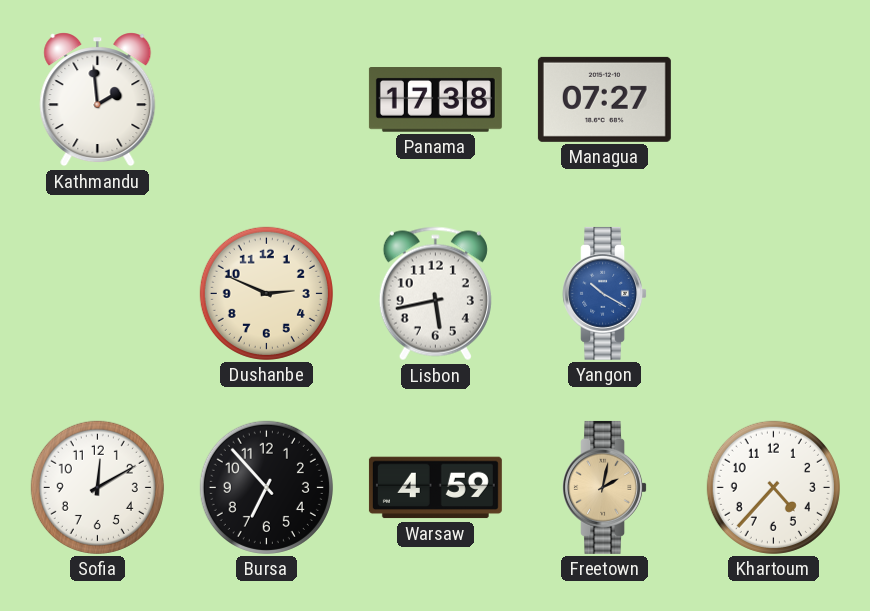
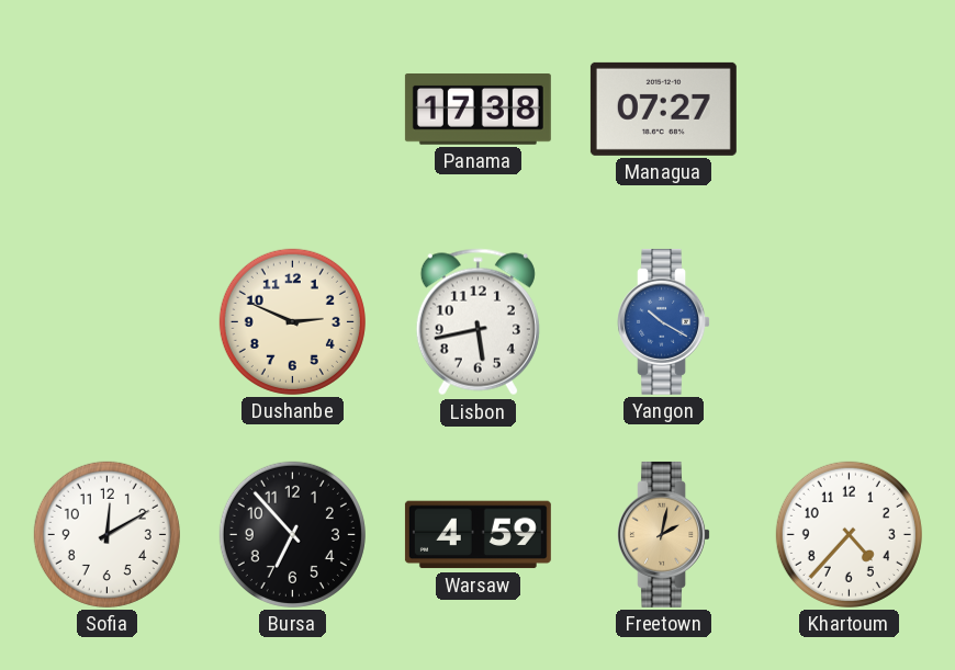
Kathmandu: 1:59 -> none (98, 100)
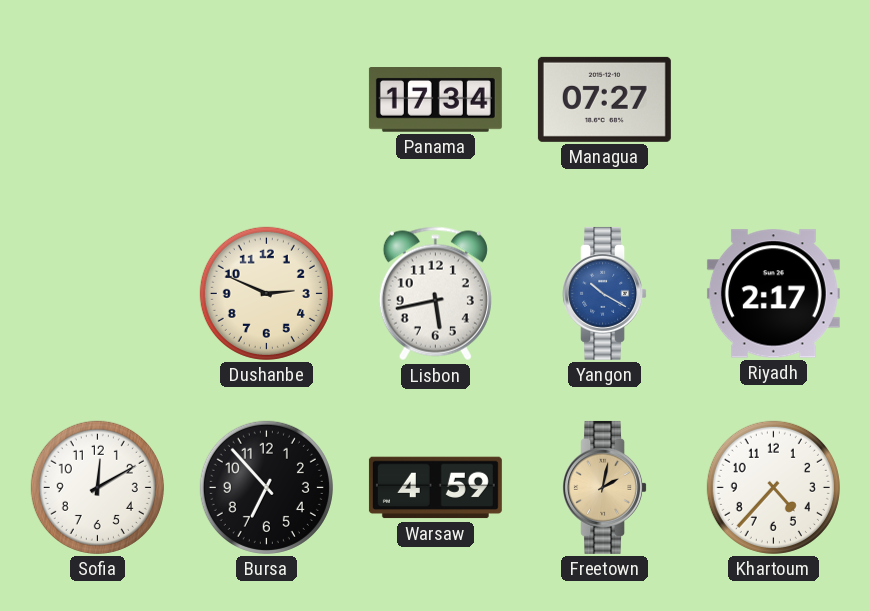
Panama: 17:38 -> 17:34 (435, 100)
Riyadh: none -> 2:17 (773, 294)
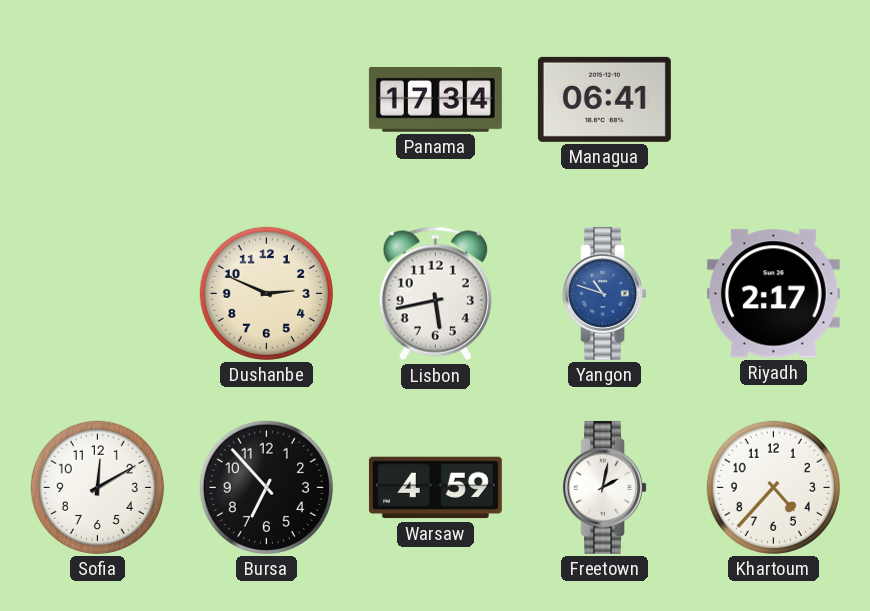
Managua: 07:27 -> 06:41 (604, 99)
Yangon: 10:20 -> 10:48 (605, 293)
Freetown dial: champagne -> white (605, 487)
